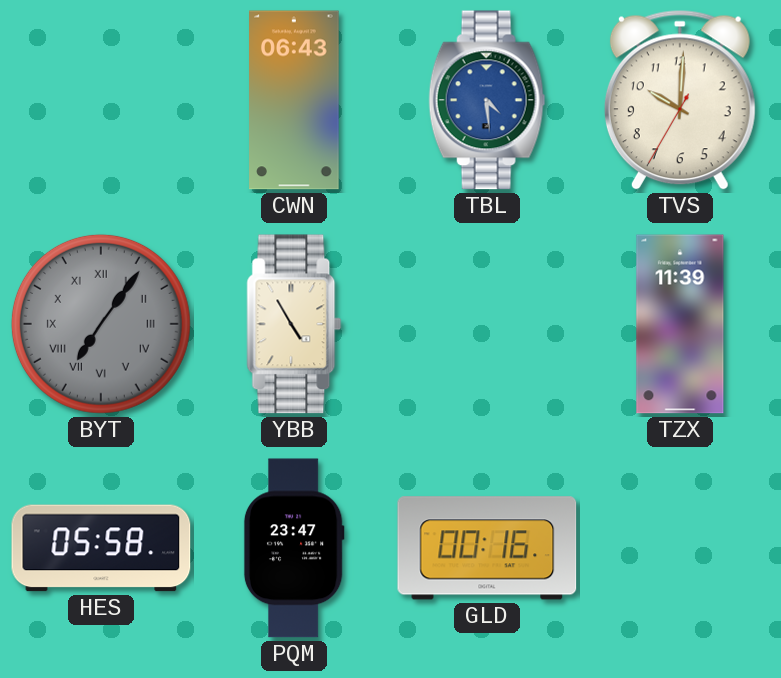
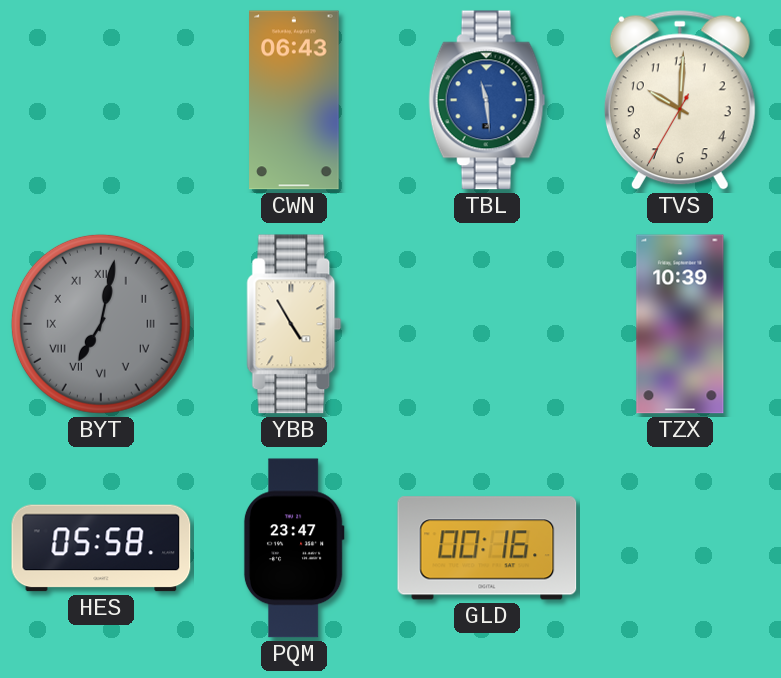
TBL: 4:29 -> 11:29 (487, 100)
BYT: 7:06 -> 7:02 (101, 324)
TZX: 11:39 -> 10:39 (680, 324)
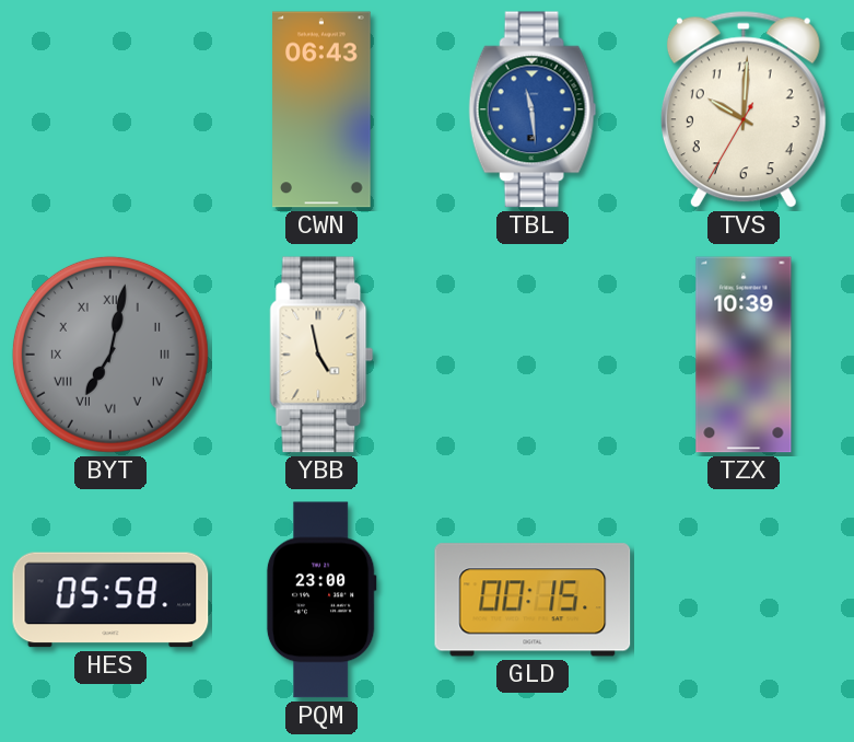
YBB: 4:55 -> 4:58 (321, 355)
PQM: 23:47 -> 23:00 (321, 600)
GLD: 00:16 -> 00:15 (533, 600)
